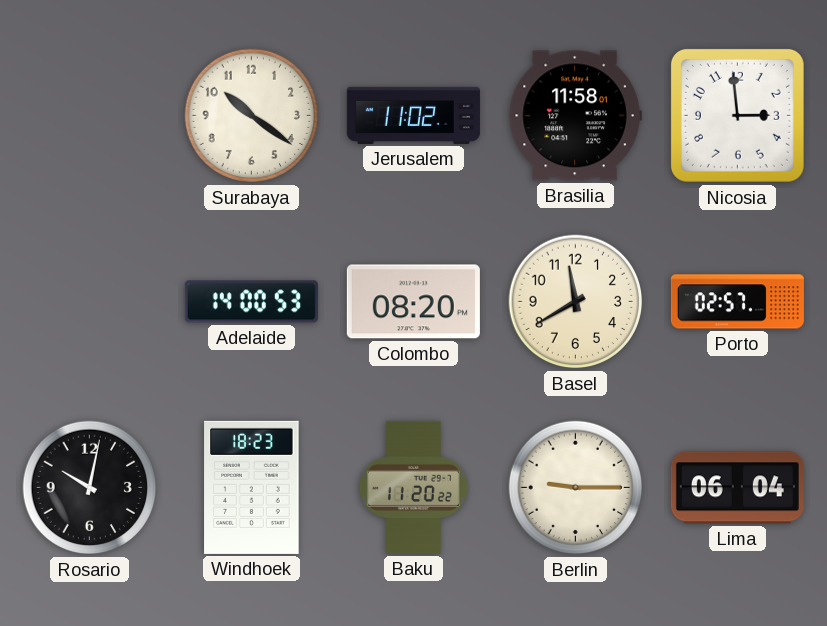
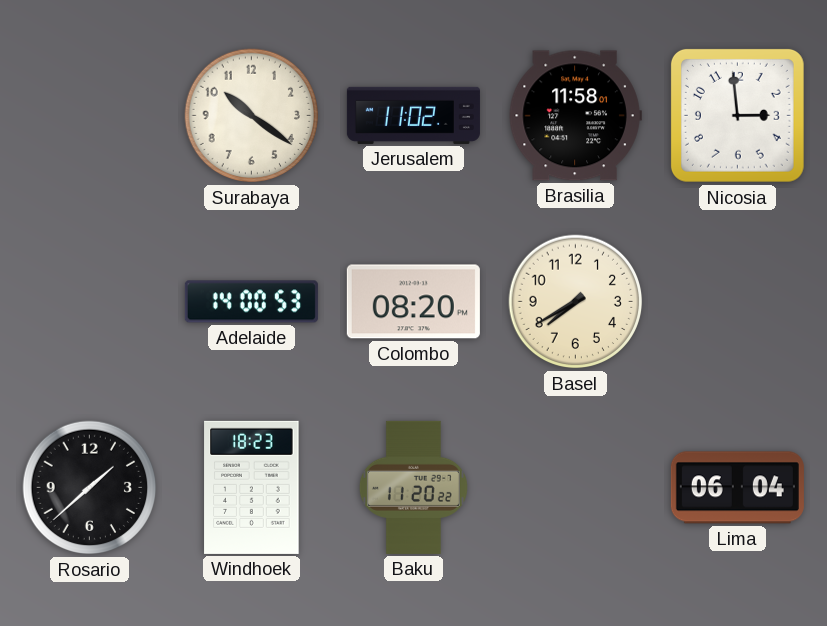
Basel: 11:40 -> 7:40 (576, 302)
Porto: 02:57 -> none (737, 302)
Rosario: 10:02 -> 1:38 (90, 488)
Berlin: 9:15 -> none (576, 488)
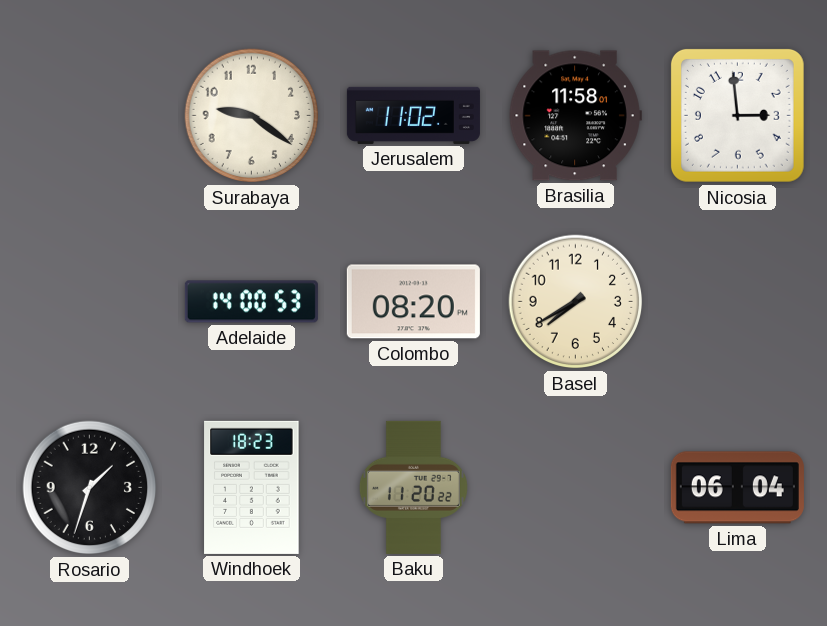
Surabaya: 10:21 -> 9:21 (252, 116)
Rosario: 1:38 -> 1:33 (90, 488)
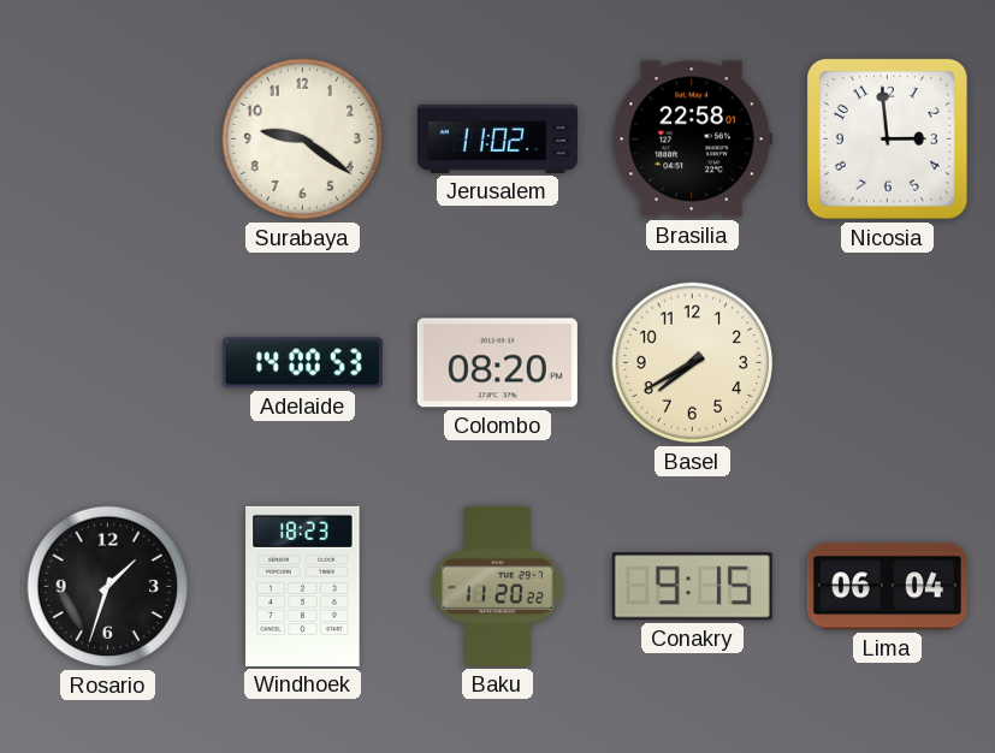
Brasilia: 11:58 -> 22:58 (692, 140)
Conakry: none -> 9:15 (692, 587)
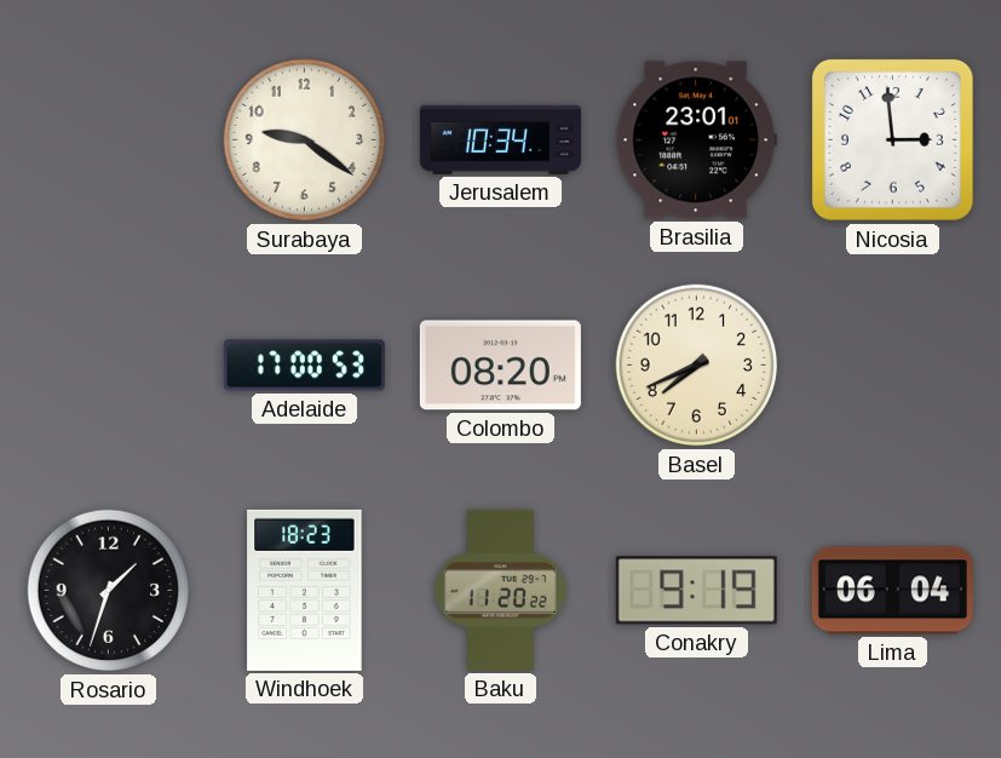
Jerusalem: 11:02 -> 10:34 (500, 139)
Brasilia: 22:58 -> 23:01 (696, 140)
Adelaide: 14:00 -> 17:00 (304, 366)
Basel: 7:40 -> 7:41 (697, 366)
Conakry: 9:15 -> 9:19 (696, 591)
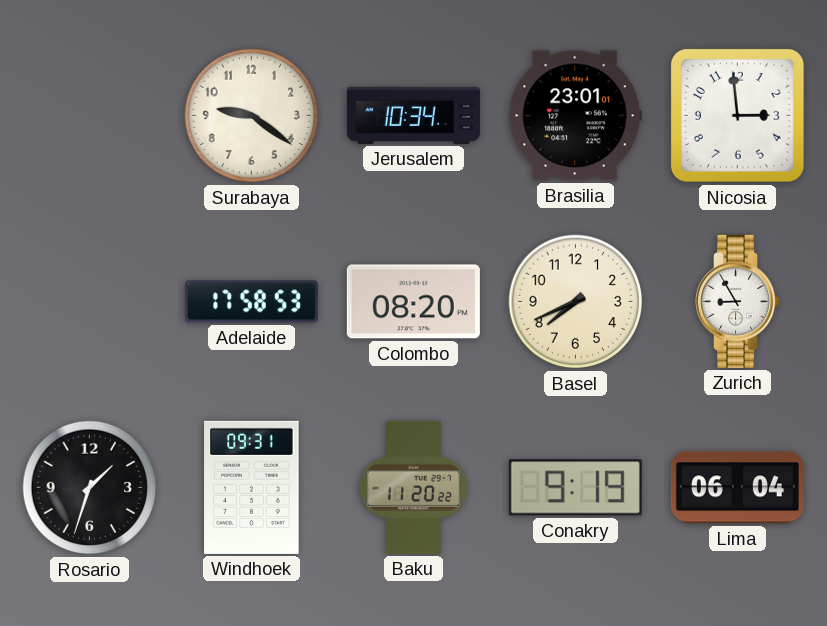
Adelaide: 17:00 -> 17:58 (251, 302)
Zurich: none -> 8:55 (738, 301)
Windhoek: 18:23 -> 09:31 (252, 487)
